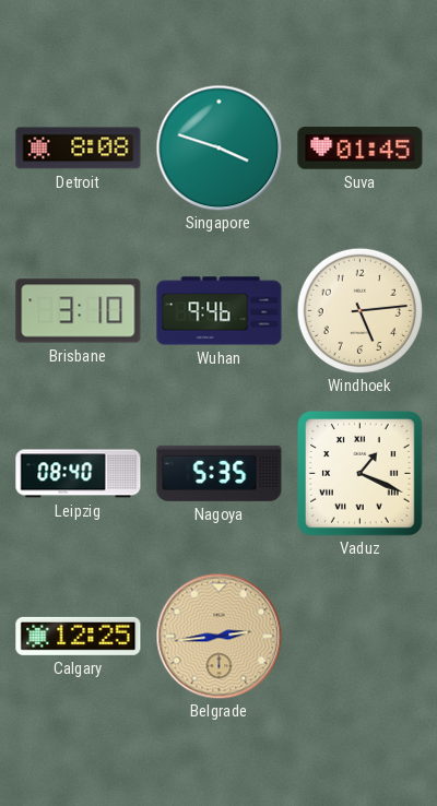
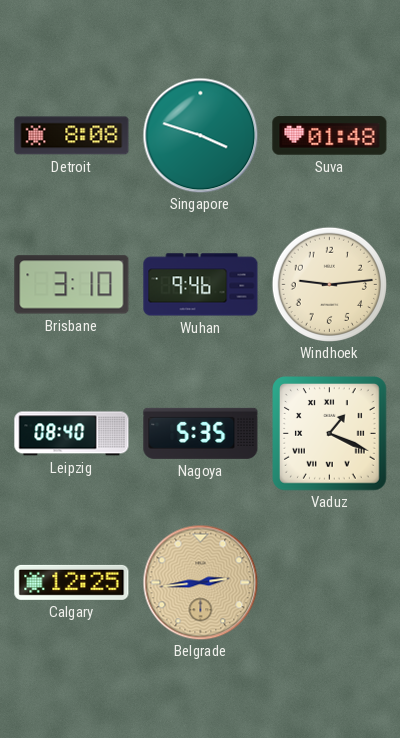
Suva: 01:45 -> 01:48 (330, 136)
Windhoek: 5:14 -> 9:14 (329, 284)
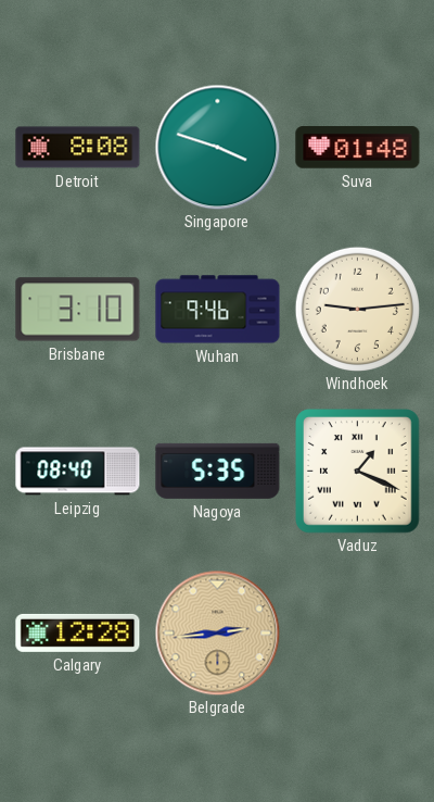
Calgary: 12:25 -> 12:28 (78, 632)
